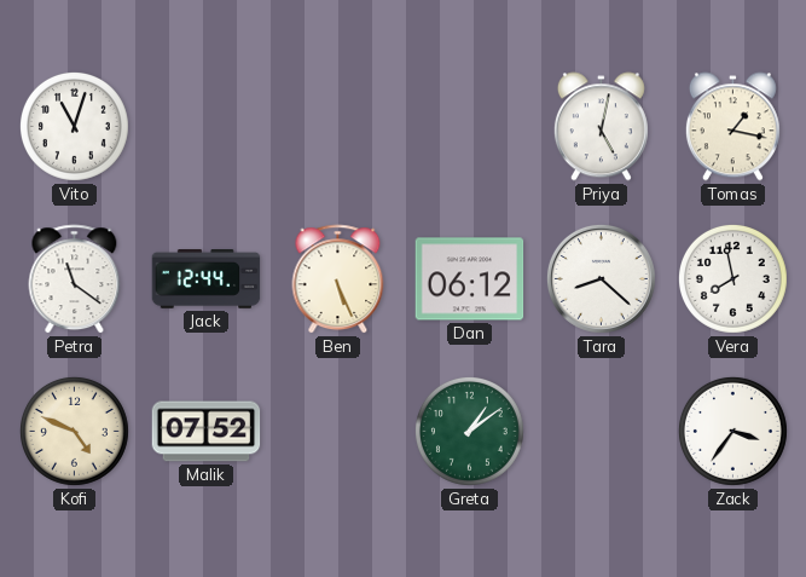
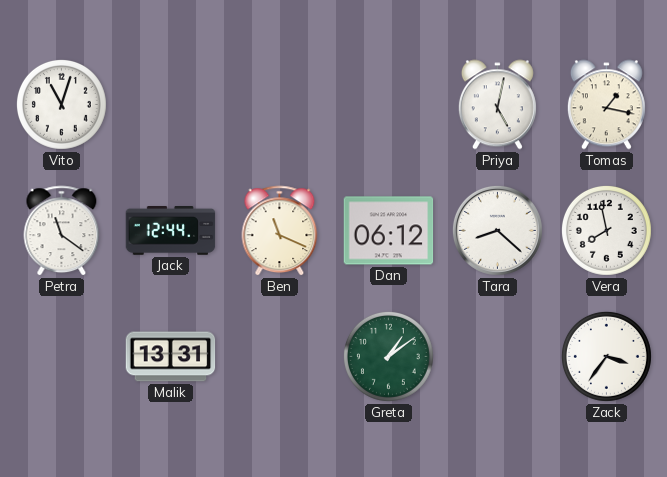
Ben: 5:26 -> 11:19 (280, 231)
Kofi: 4:49 -> none (74, 431)
Malik: 07:52 -> 13:31 (171, 357)
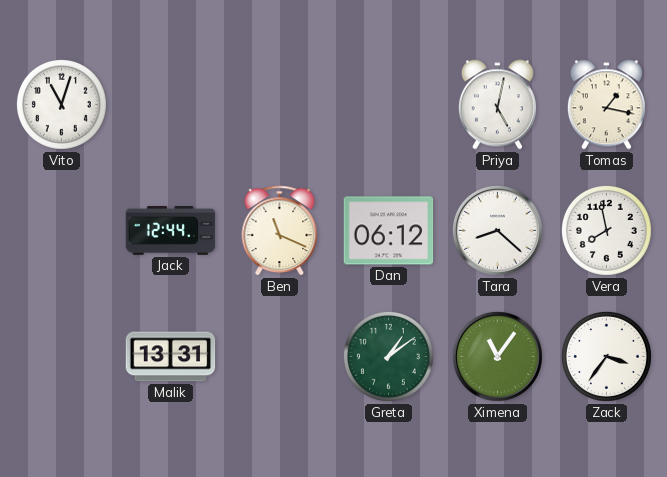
Petra: 11:21 -> none (62, 231)
Ximena: none -> 11:06 (497, 356)
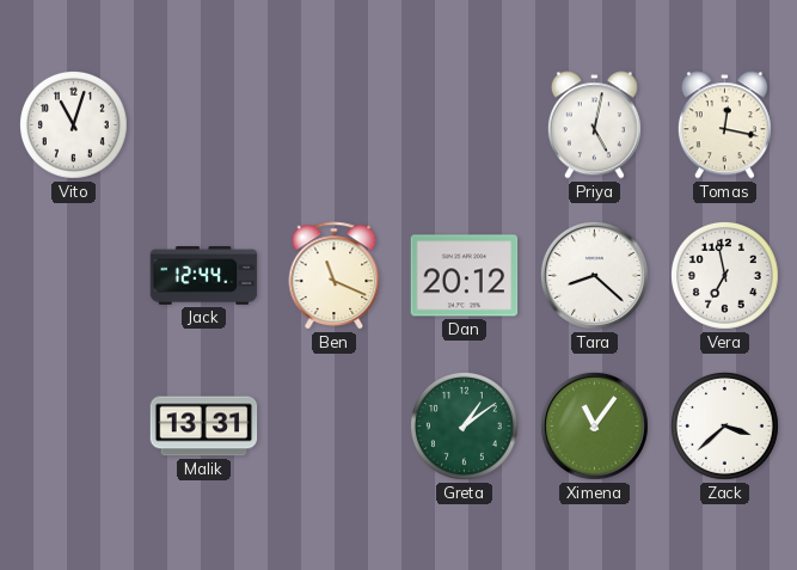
Tomas: 1:17 -> 12:17 (724, 125)
Dan: 06:12 -> 20:12 (465, 276)
Vera: 7:58 -> 6:58 (724, 275)
Zack: 3:36 -> 3:38 (724, 425)
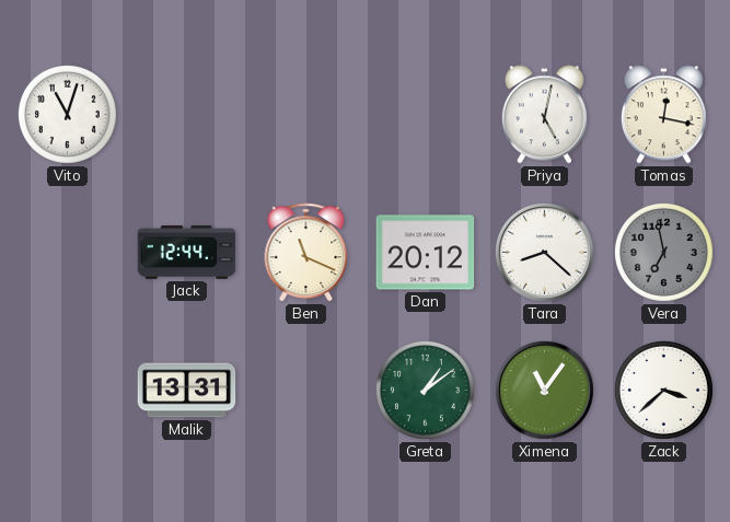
Vera dial: white -> grey (663, 252)
